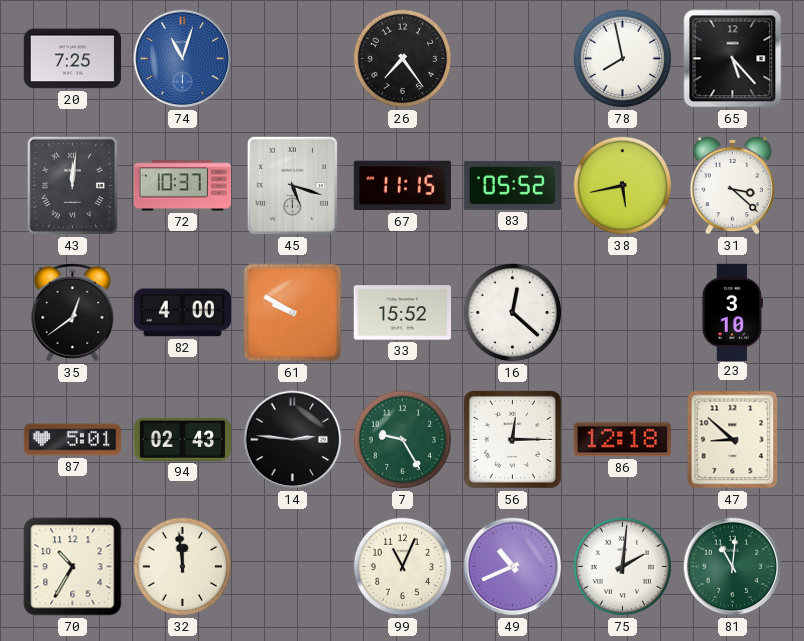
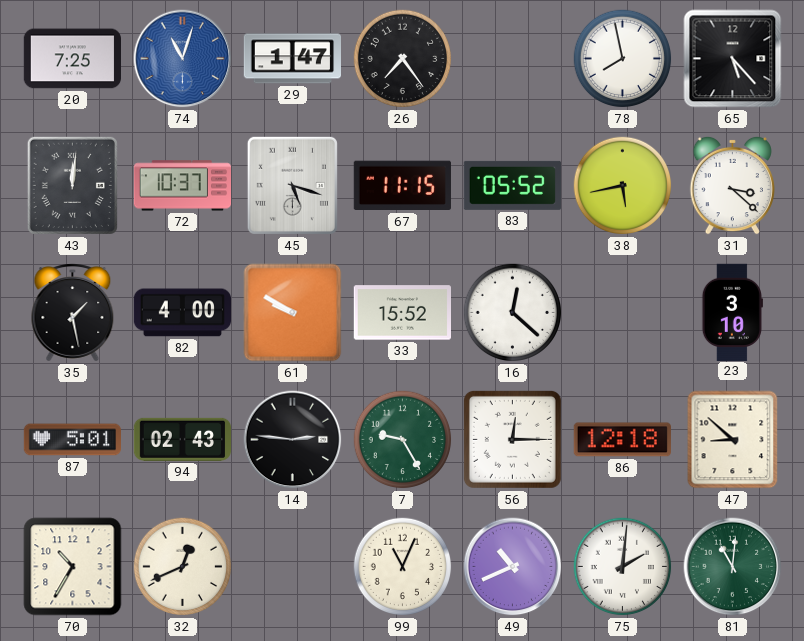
29: none -> 1:47 (292, 59)
35: 12:39 -> 1:28 (73, 313)
32: 11:59 -> 12:41 (183, 567)
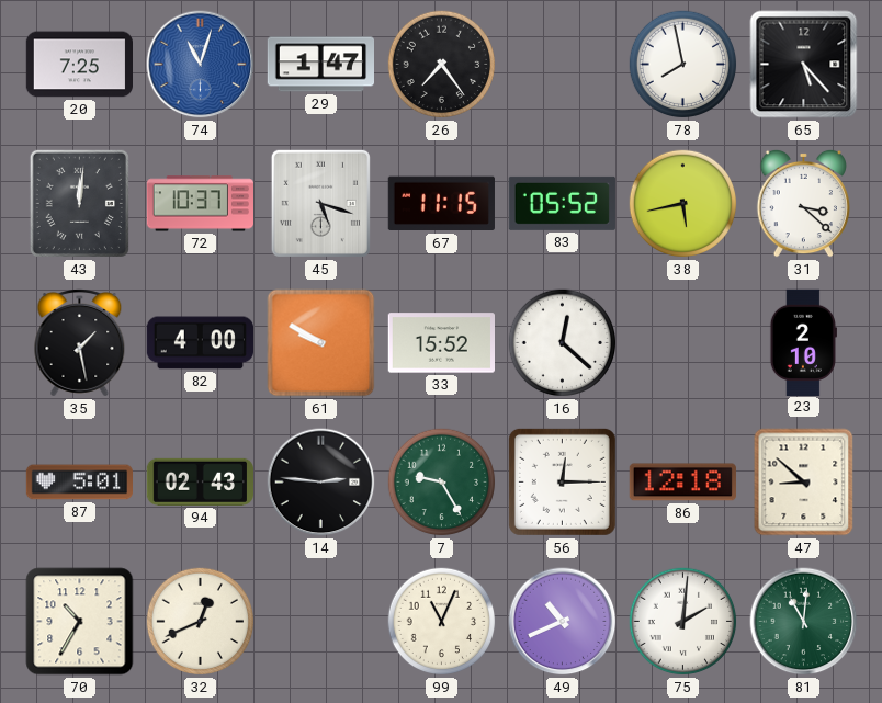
23: 3:10 -> 2:10 (803, 342)
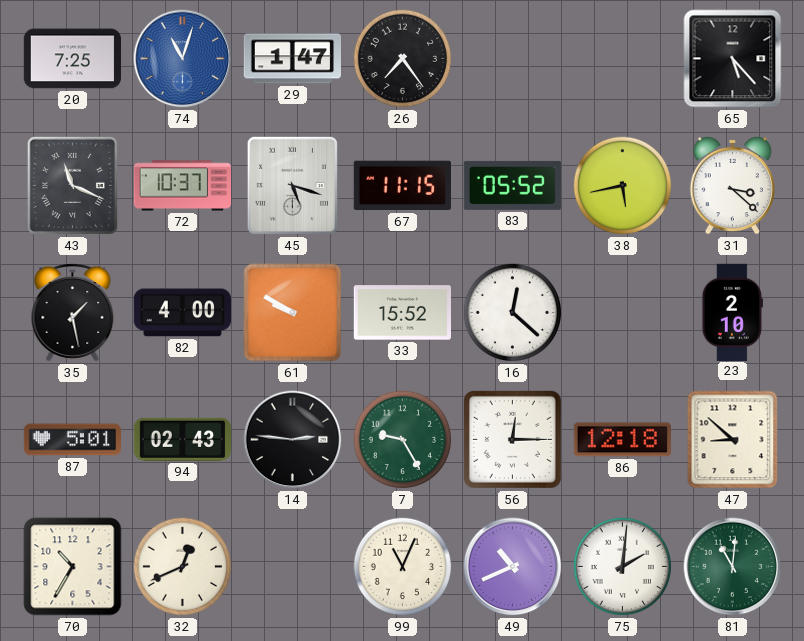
78: 7:58 -> none (683, 65)
43: 12:01 -> 11:19 (72, 185)
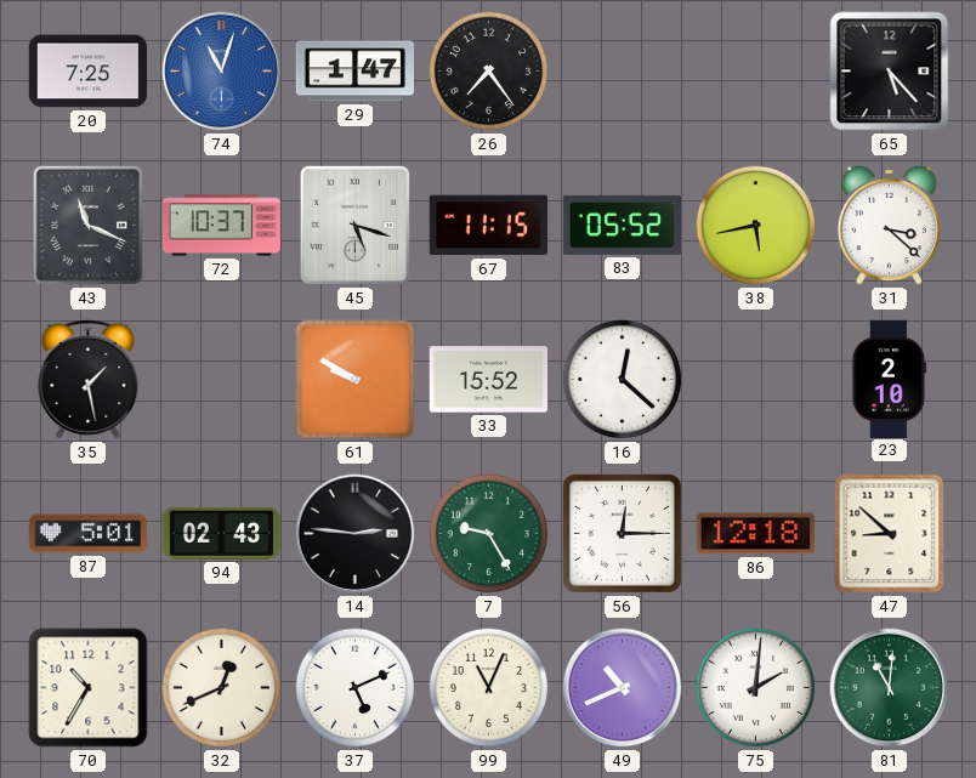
82: 4:00 -> none (182, 313)
37: none -> 5:11 (356, 688)
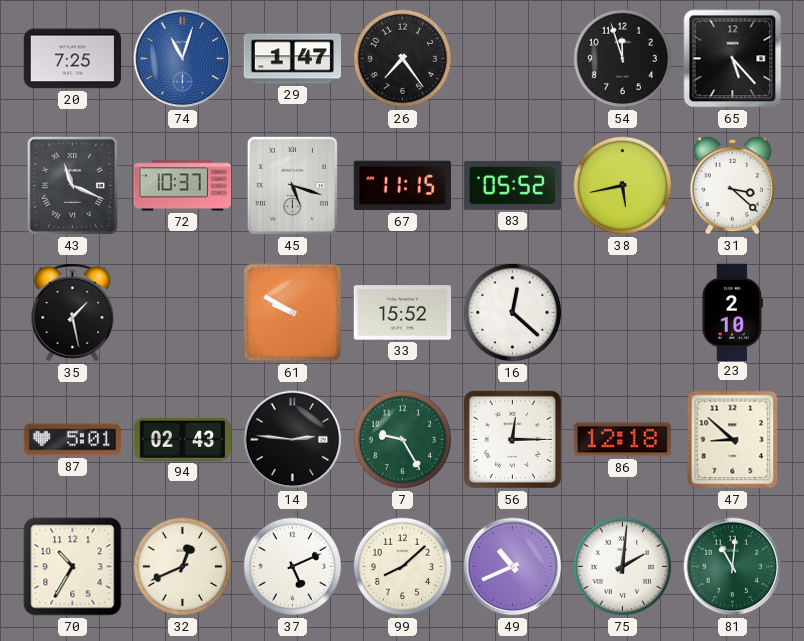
54: none -> 11:57 (623, 59)
99: 11:04 -> 8:08 (403, 567)
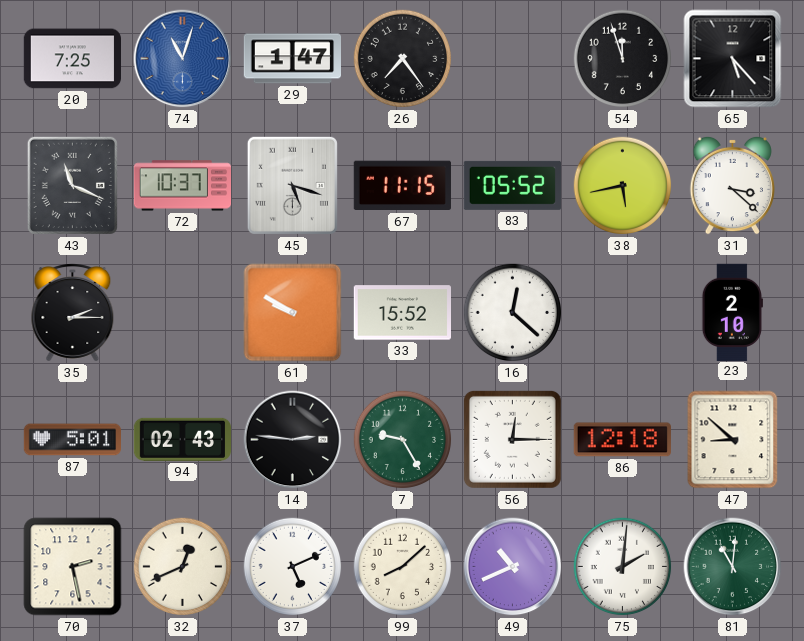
35: 1:28 -> 2:15 (73, 313)
70: 10:35 -> 2:28 (73, 567)
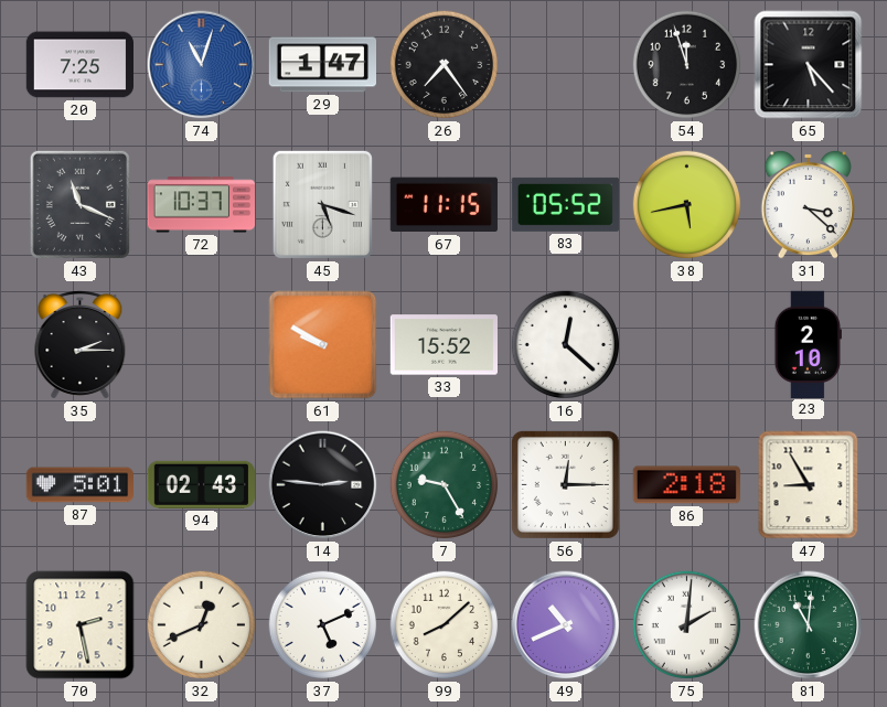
86: 12:18 -> 2:18 (686, 485)
47: 8:52 -> 8:55 (809, 485)
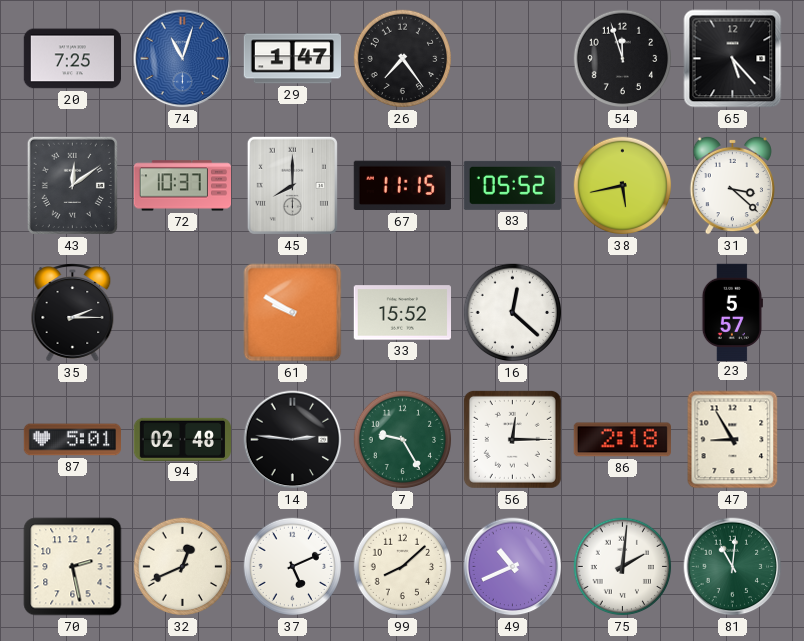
43: 11:19 -> 12:09 (72, 185)
45: 5:18 -> 8:00 (292, 185)
23: 2:10 -> 5:57 (732, 312)
94: 02:43 -> 02:48 (182, 439)
